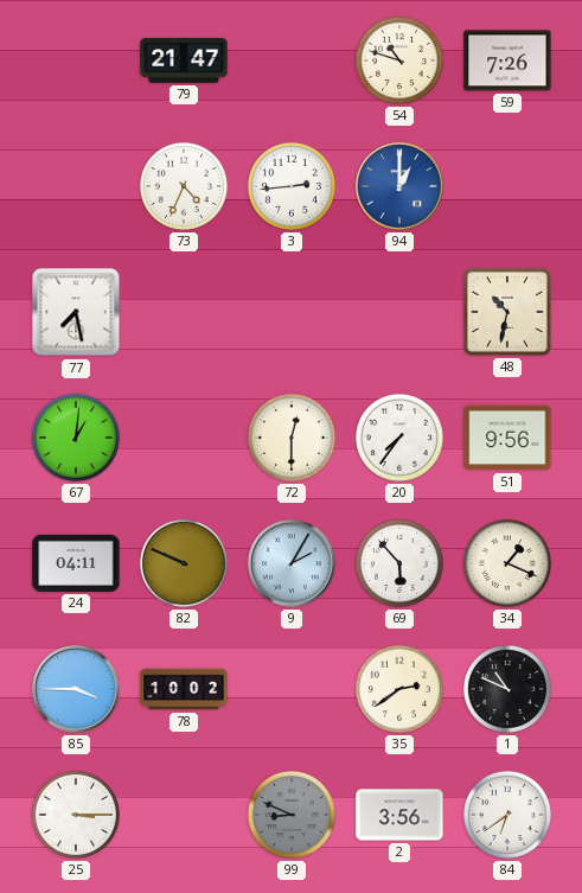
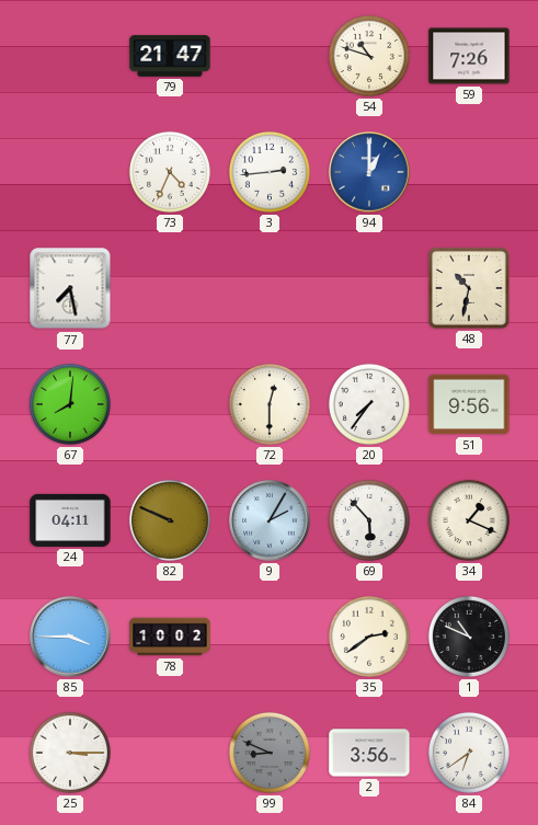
67: 1:01 -> 8:01 (70, 404)
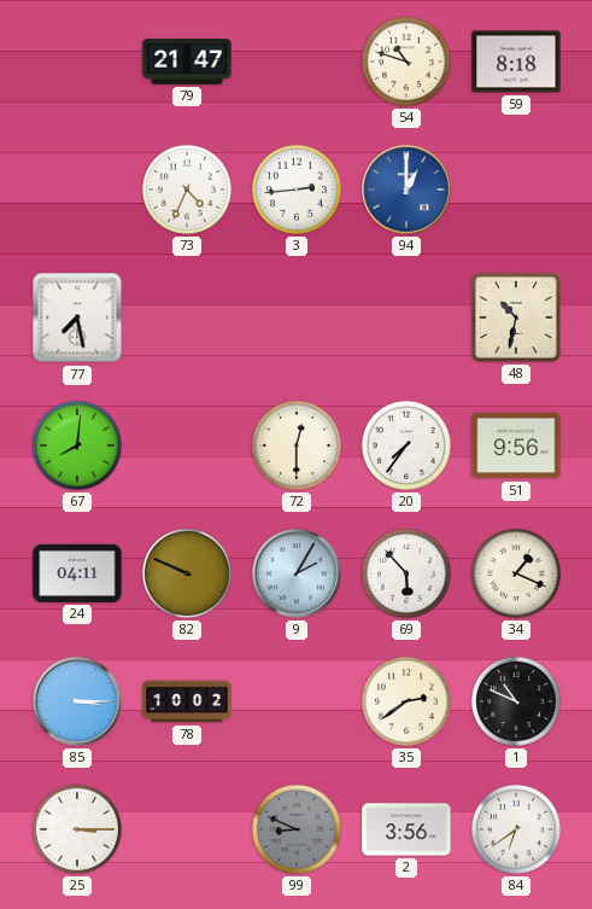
59: 7:26 -> 8:18 (516, 62)
85: 3:45 -> 3:15 (77, 701)
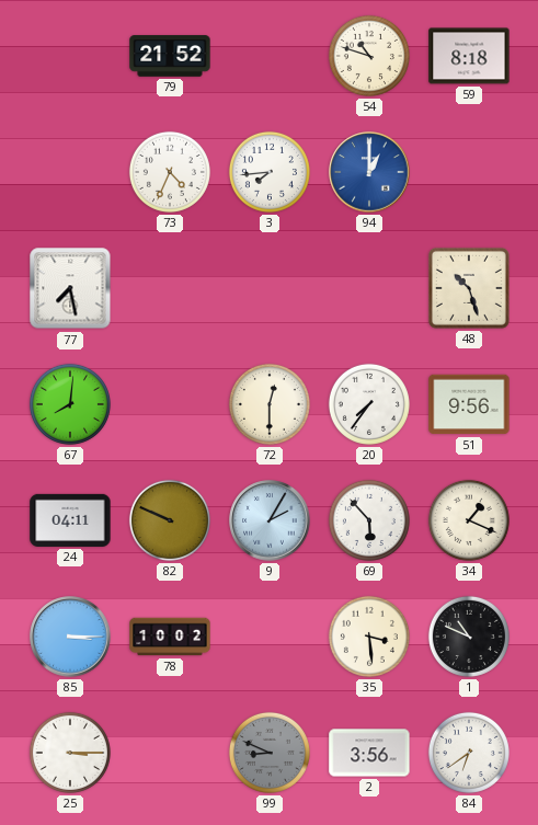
79: 21:47 -> 21:52 (170, 56)
3: 2:44 -> 7:44 (270, 172)
48: 10:32 -> 10:27 (469, 288)
35: 2:39 -> 3:29 (369, 637)
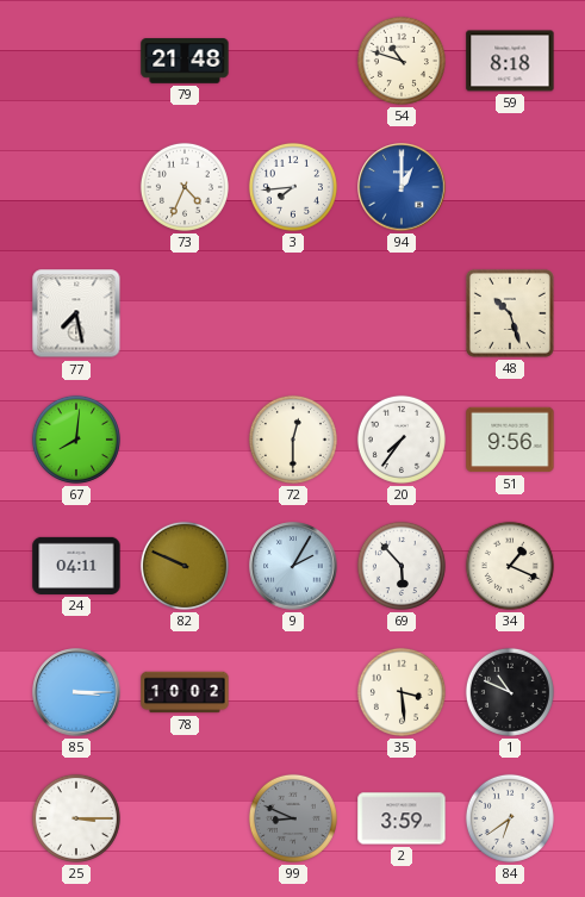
79: 21:52 -> 21:48 (185, 61)
2: 3:56 -> 3:59 (402, 818)
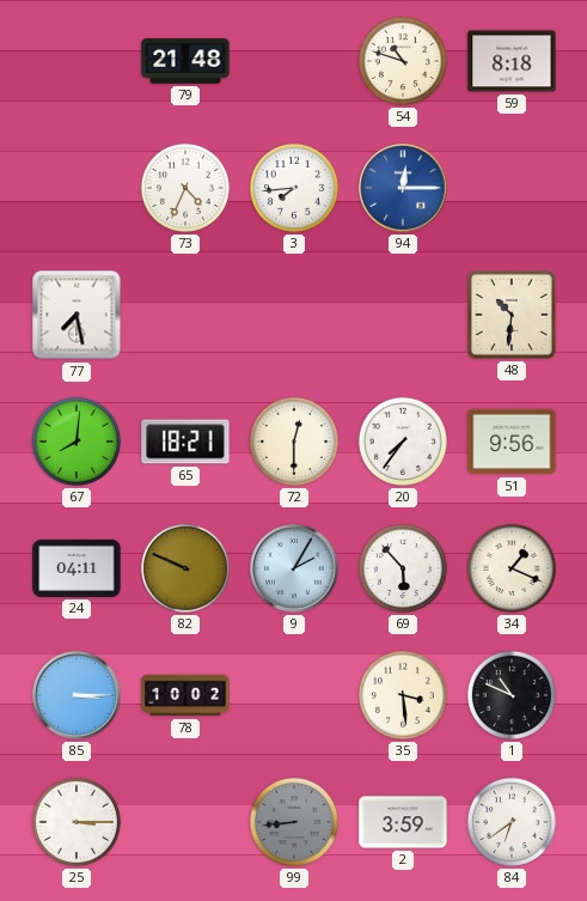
94: 1:00 -> 12:15 (403, 188)
48: 10:27 -> 10:31 (512, 315)
65: none -> 18:21 (185, 442)
99: 8:49 -> 8:44 (294, 822)
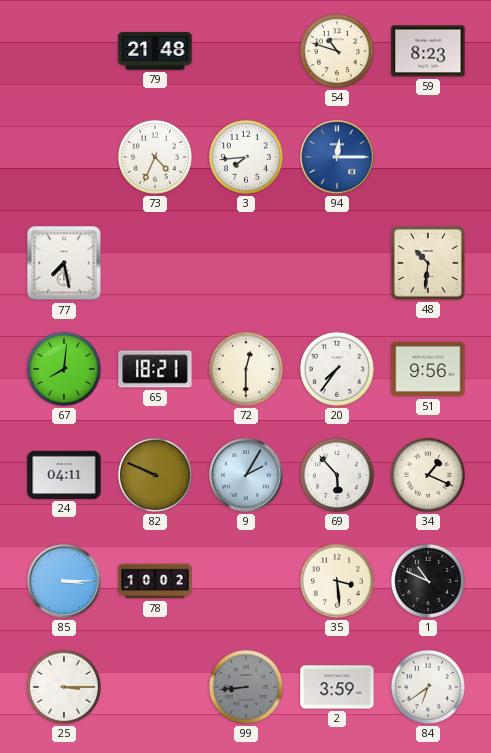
59: 8:18 -> 8:23 (428, 51)
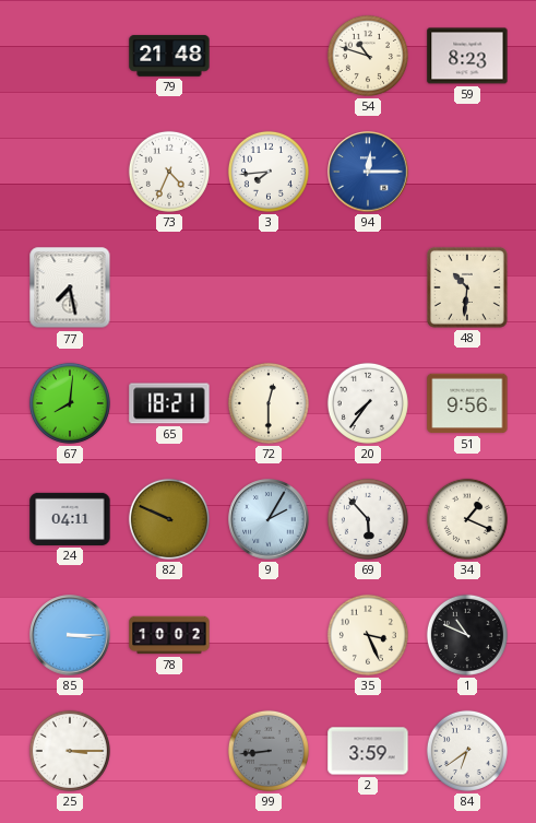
35: 3:29 -> 3:26 (368, 635)
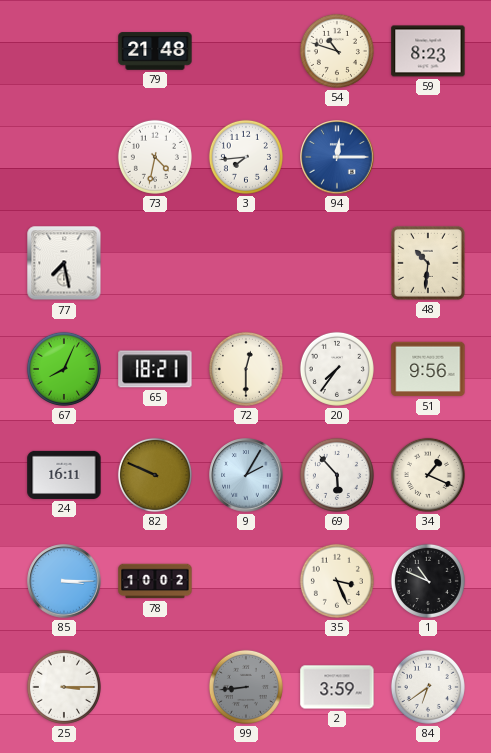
73: 4:34 -> 4:32 (155, 157)
67: 8:01 -> 8:04 (64, 369)
24: 04:11 -> 16:11 (64, 475)
